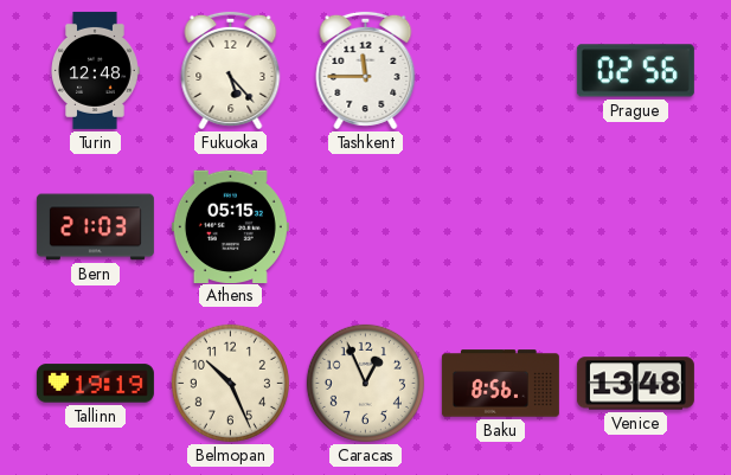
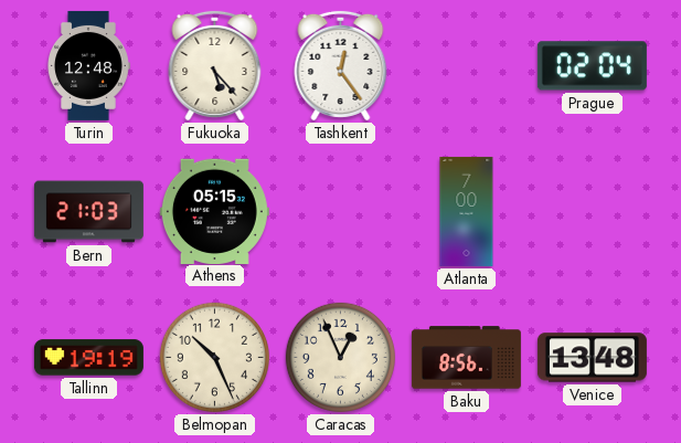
Tashkent: 11:45 -> 12:24 (341, 65)
Prague: 02:56 -> 02:04 (592, 66)
Atlanta: none -> 7:00 (467, 211)
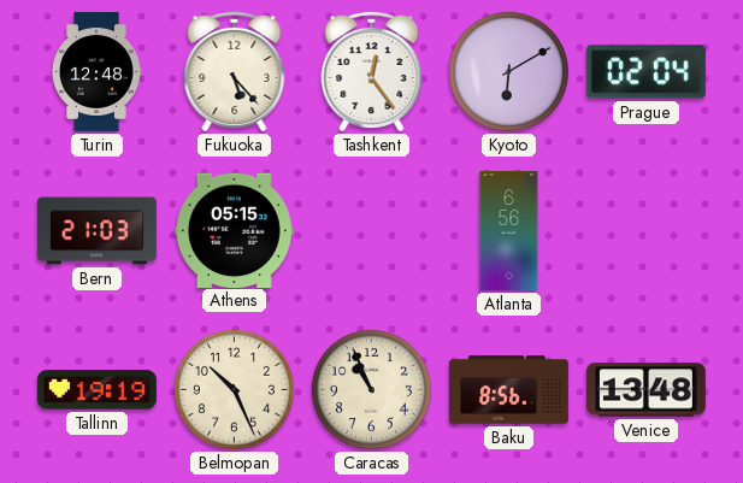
Kyoto: none -> 6:10 (508, 71)
Atlanta: 7:00 -> 6:56 (509, 230)
Caracas: 12:56 -> 10:56 (371, 389)
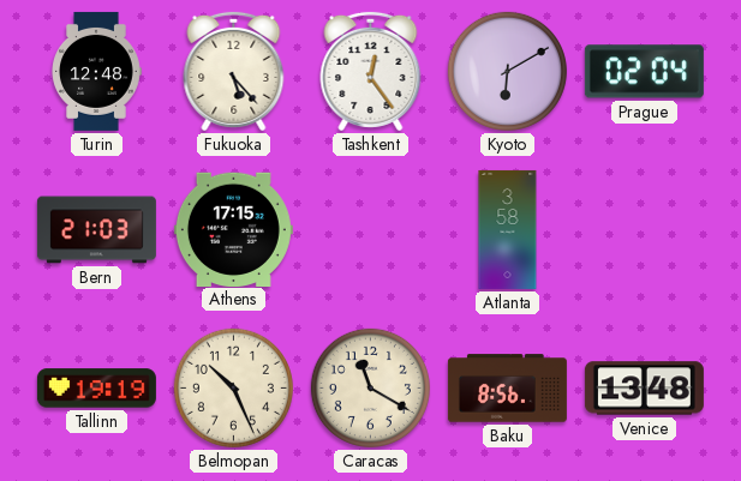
Athens: 05:15 -> 17:15 (233, 229)
Atlanta: 6:56 -> 3:58 (508, 229)
Caracas: 10:56 -> 11:20 (370, 387)
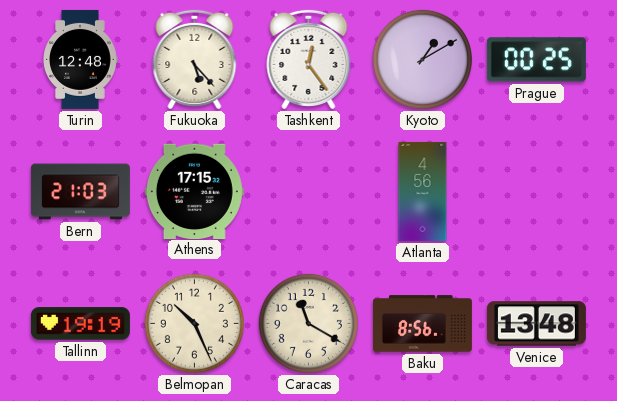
Kyoto: 6:10 -> 1:10 (422, 59)
Prague: 02:04 -> 00:25 (536, 60)
Atlanta: 3:58 -> 4:56 (423, 191)
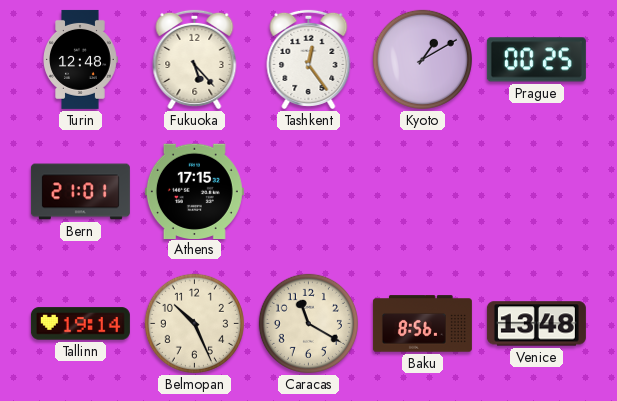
Bern: 21:03 -> 21:01 (80, 192)
Atlanta: 4:56 -> none (423, 191)
Tallinn: 19:19 -> 19:14 (80, 324)
